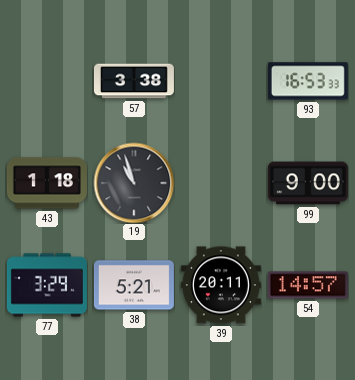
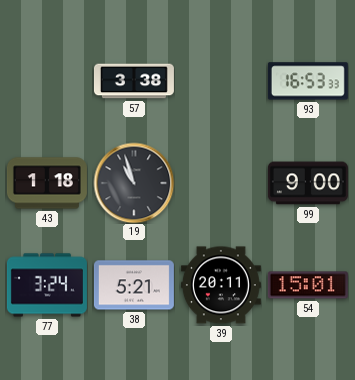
77: 3:29 -> 3:24 (47, 285)
54: 14:57 -> 15:01 (308, 285)
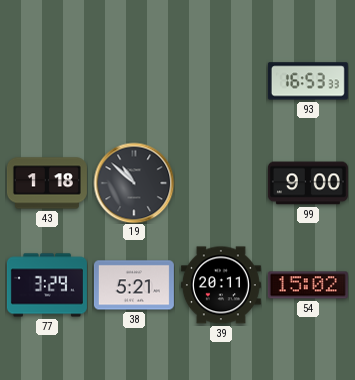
57: 3:38 -> none (134, 81)
19: 10:57 -> 10:52 (134, 183)
77: 3:24 -> 3:29 (47, 285)
54: 15:01 -> 15:02 (308, 285)
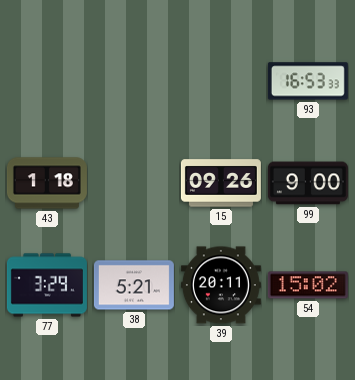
19: 10:52 -> none (134, 183)
15: none -> 09:26 (221, 183)
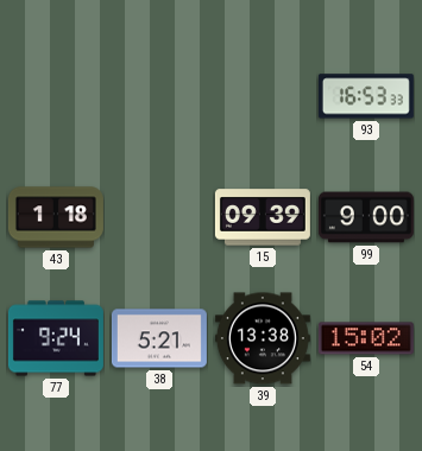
15: 09:26 -> 09:39 (263, 217)
77: 3:29 -> 9:24 (56, 338)
39: 20:11 -> 13:38 (263, 338)
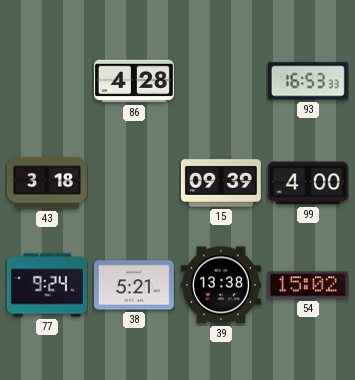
86: none -> 4:28 (134, 81)
43: 1:18 -> 3:18 (47, 183)
99: 9:00 -> 4:00 (308, 183)
